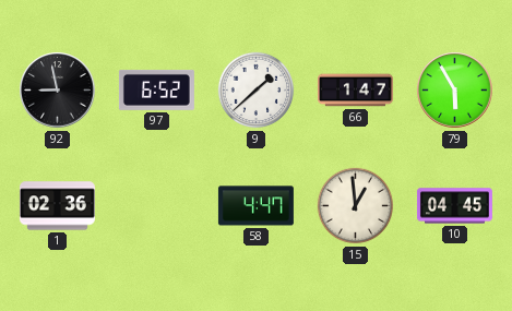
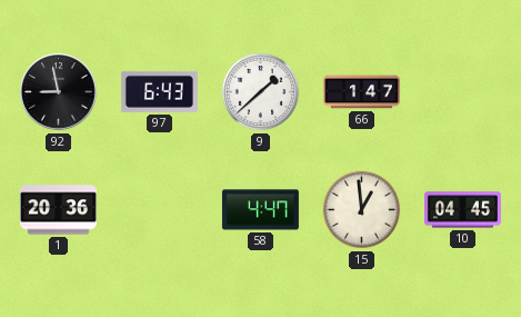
97: 6:52 -> 6:43 (159, 91)
79: 5:55 -> none (455, 91)
1: 02:36 -> 20:36 (58, 210)
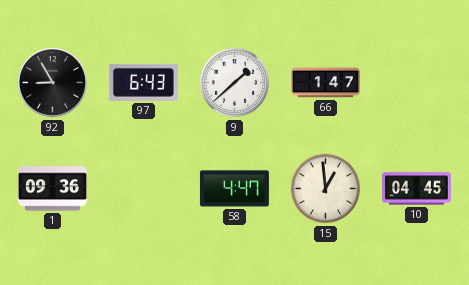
92: 8:58 -> 8:55 (53, 83)
1: 20:36 -> 09:36 (52, 189)
